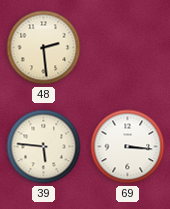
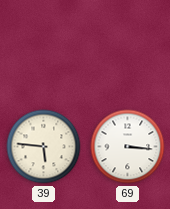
48: 2:29 -> none (44, 48)
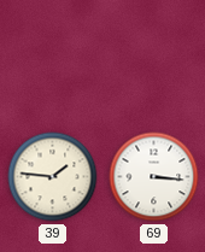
39: 5:46 -> 1:46 (53, 177)
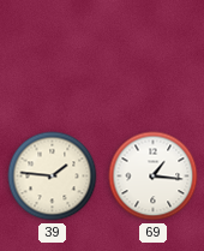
69: 3:16 -> 1:16 (154, 177)
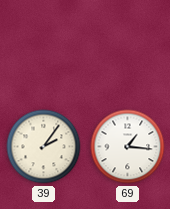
39: 1:46 -> 2:06 (44, 147)
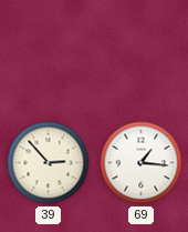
39: 2:06 -> 2:53 (49, 163)
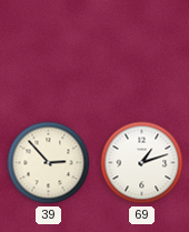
69: 1:16 -> 1:12 (142, 163)
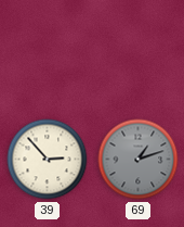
69 dial: white -> grey (139, 160)
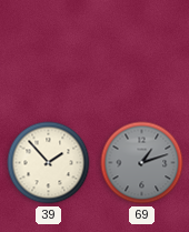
39: 2:53 -> 1:53 (49, 163)
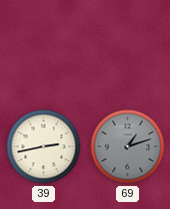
39: 1:53 -> 2:43 (44, 147)
